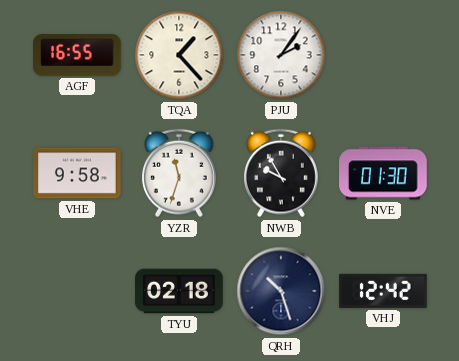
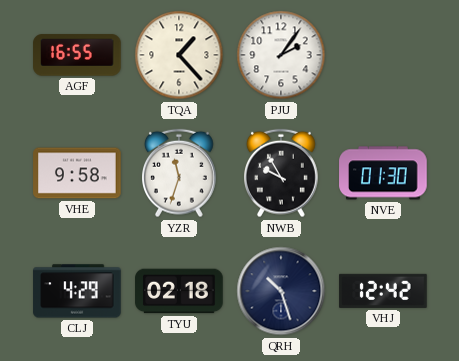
CLJ: none -> 4:29 (77, 291)
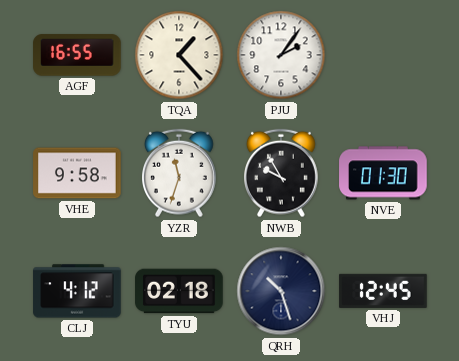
CLJ: 4:29 -> 4:12 (77, 291)
VHJ: 12:42 -> 12:45 (383, 291)
